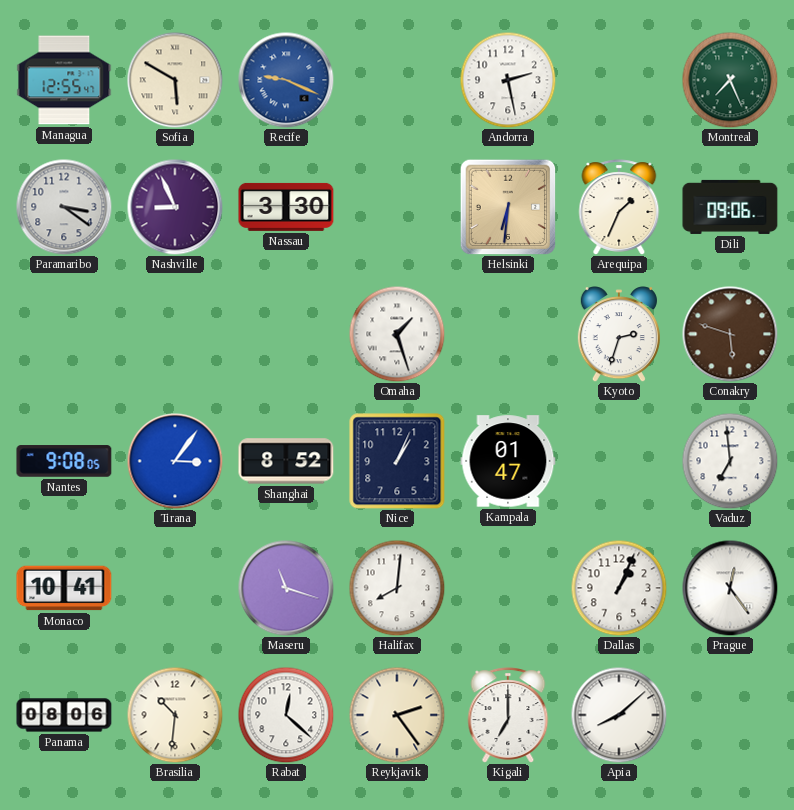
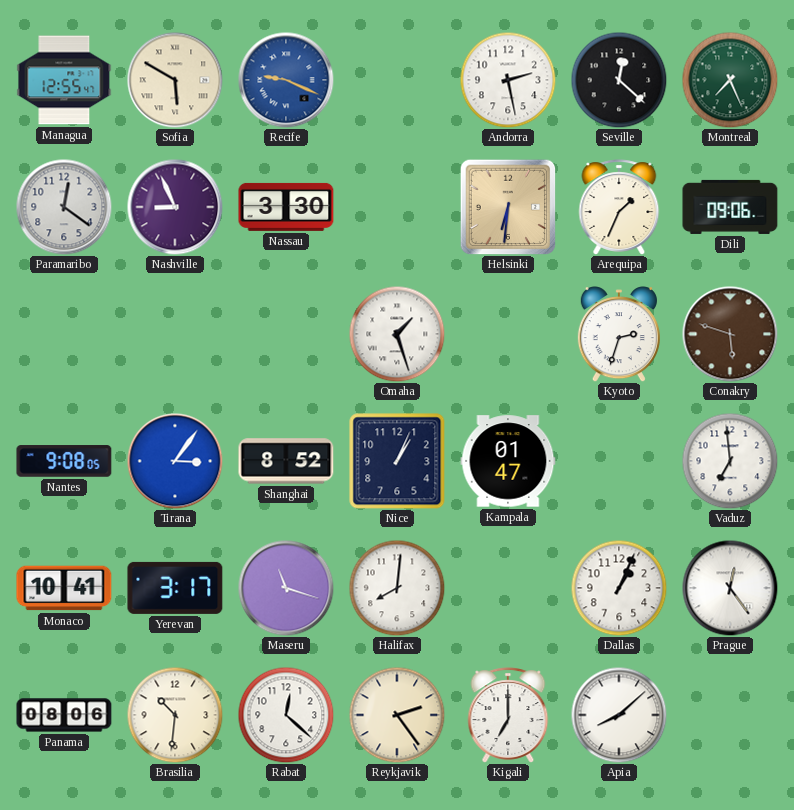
Seville: none -> 12:22 (619, 80)
Paramaribo: 3:21 -> 12:21 (64, 207)
Yerevan: none -> 3:17 (175, 588)
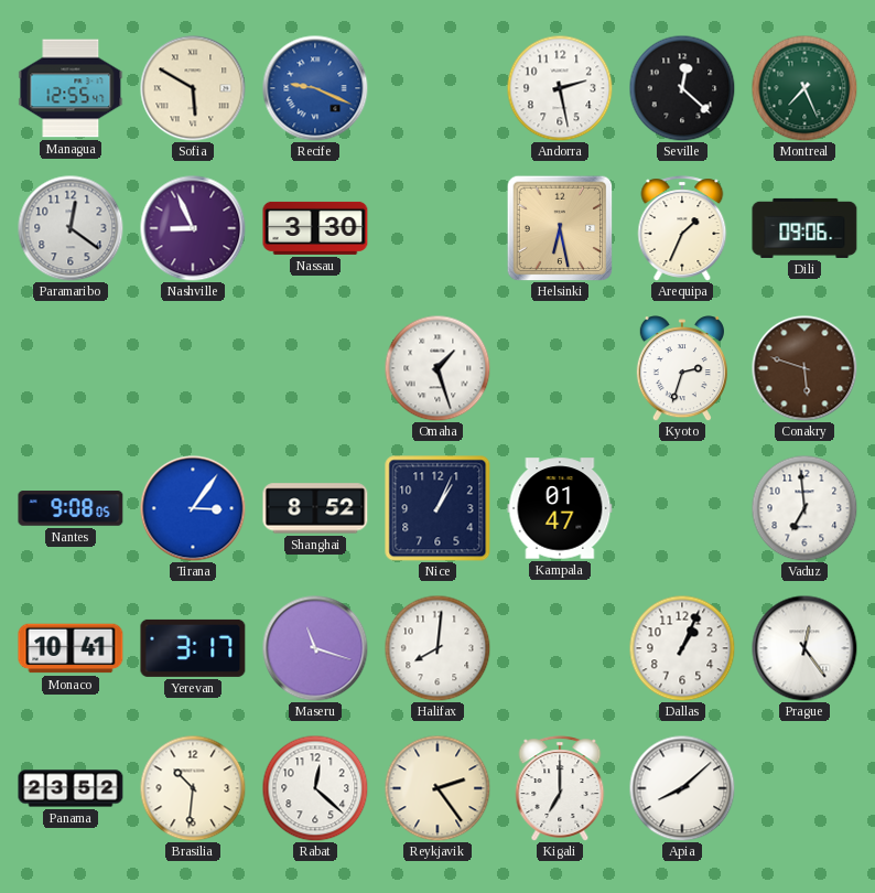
Helsinki: 6:31 -> 6:28 (560, 228)
Panama: 08:06 -> 23:52 (71, 788)
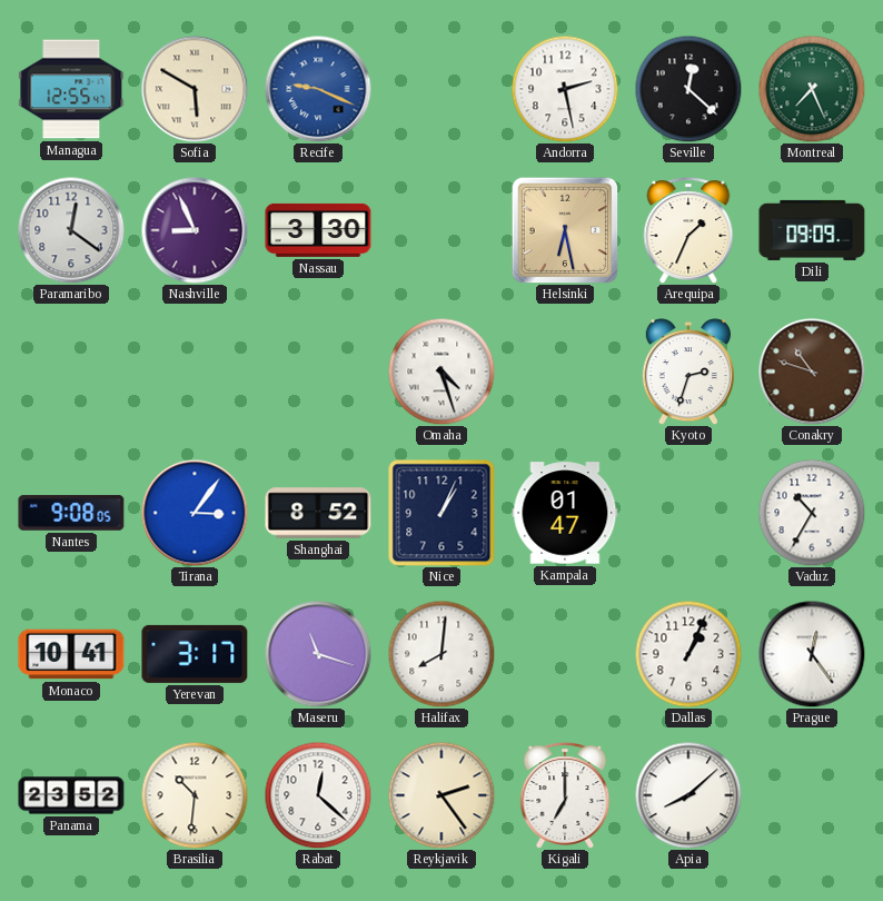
Dili: 09:06 -> 09:09 (812, 230)
Omaha: 1:27 -> 4:27 (441, 372)
Conakry: 5:48 -> 10:48 (812, 372)
Vaduz: 6:59 -> 10:35 (812, 513)
